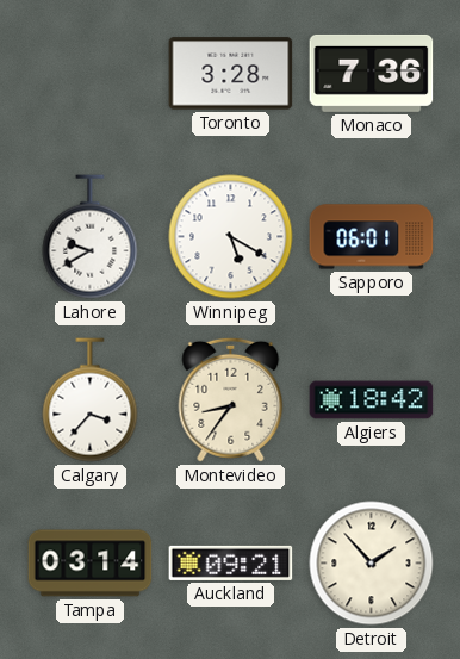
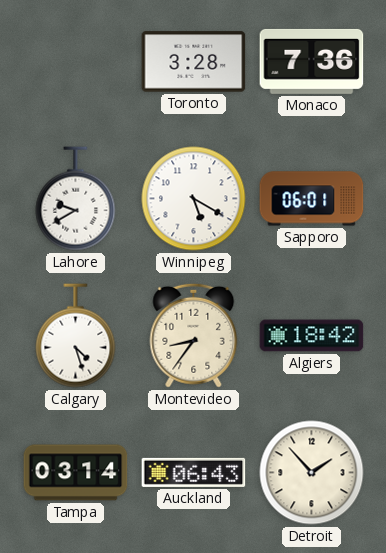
Calgary: 3:37 -> 4:27 (76, 336)
Auckland: 09:21 -> 06:43 (194, 472)
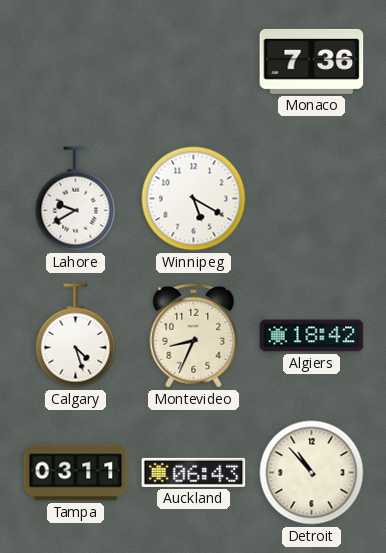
Toronto: 3:28 -> none (194, 62)
Sapporo: 06:01 -> none (312, 199)
Montevideo: 8:36 -> 8:34 (194, 335)
Tampa: 03:14 -> 03:11 (76, 473)
Detroit: 1:53 -> 10:53 (312, 473)
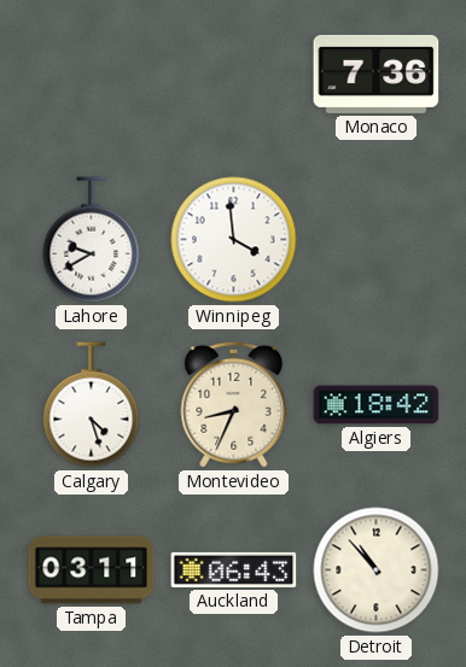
Winnipeg: 5:20 -> 3:59 (234, 240)
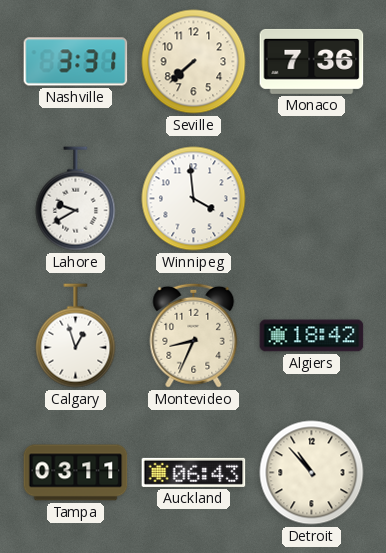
Nashville: none -> 3:31 (76, 62)
Seville: none -> 7:38 (194, 62)
Calgary: 4:27 -> 12:57 (76, 336)
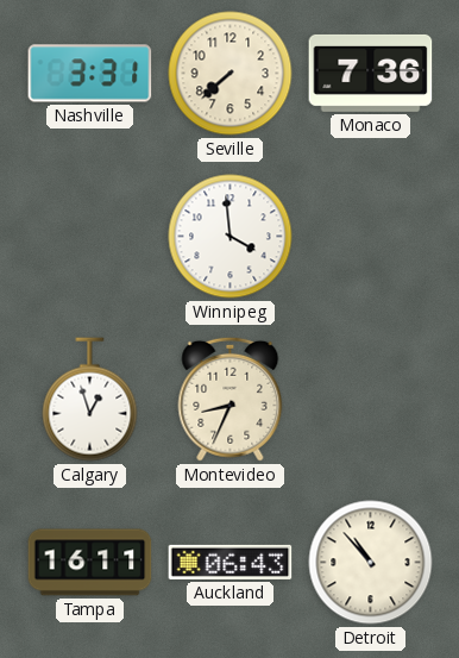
Lahore: 9:40 -> none (76, 199)
Algiers: 18:42 -> none (312, 336)
Tampa: 03:11 -> 16:11 (90, 563)
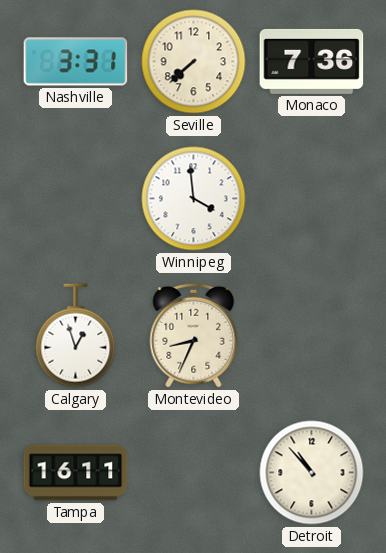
Auckland: 06:43 -> none (231, 562)
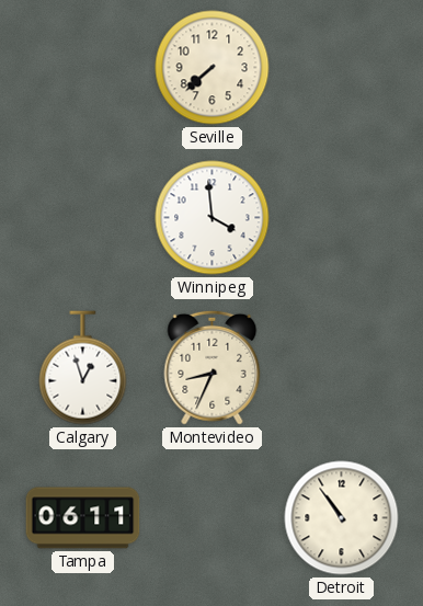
Nashville: 3:31 -> none (76, 62)
Monaco: 7:36 -> none (312, 61)
Tampa: 16:11 -> 06:11 (83, 518)
Detroit: 10:53 -> 10:54 (342, 518)
